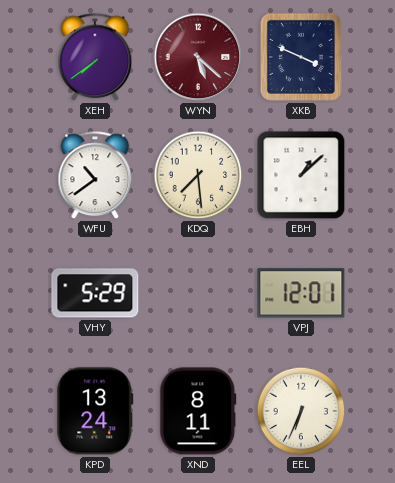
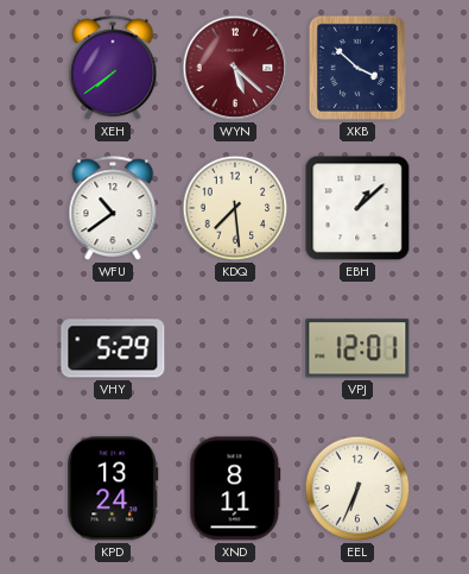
XKB: 3:49 -> 3:52 (357, 68)
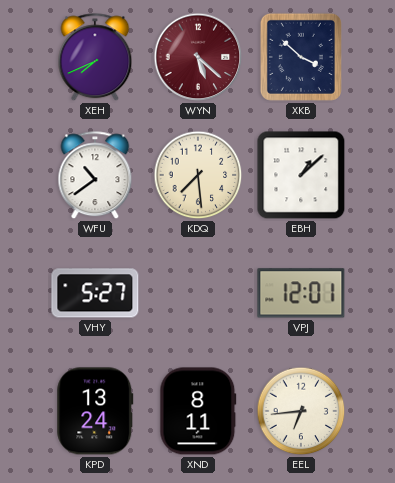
XEH: 7:39 -> 7:41 (95, 58)
VHY: 5:29 -> 5:27 (95, 293)
EEL: 6:34 -> 6:44 (301, 411)
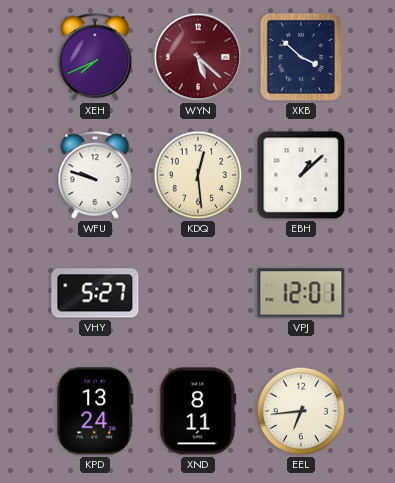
WFU: 10:39 -> 9:48 (95, 176)
KDQ: 7:29 -> 12:29 (198, 175)
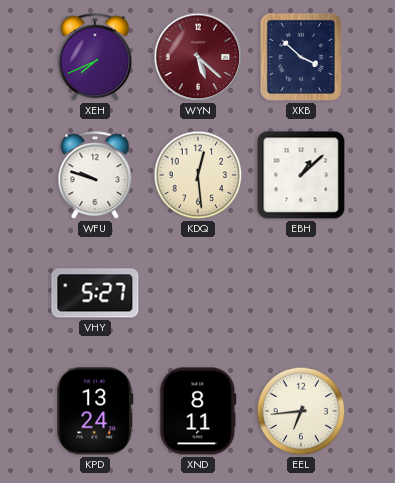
VPJ: 12:01 -> none (301, 293)
